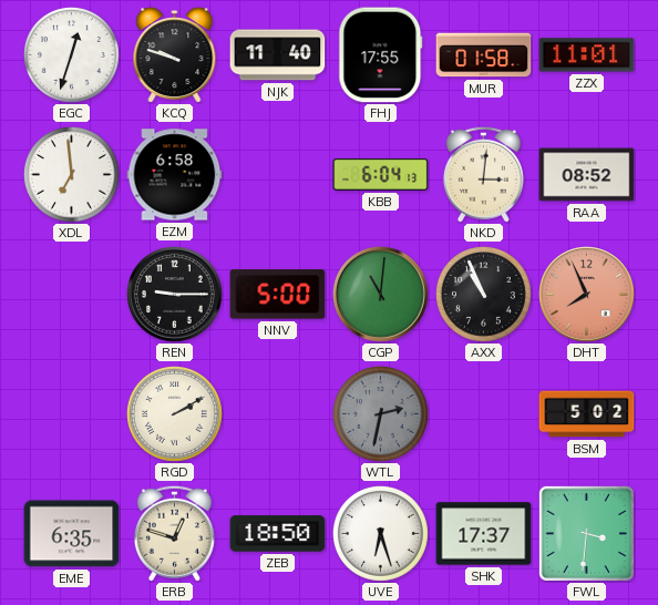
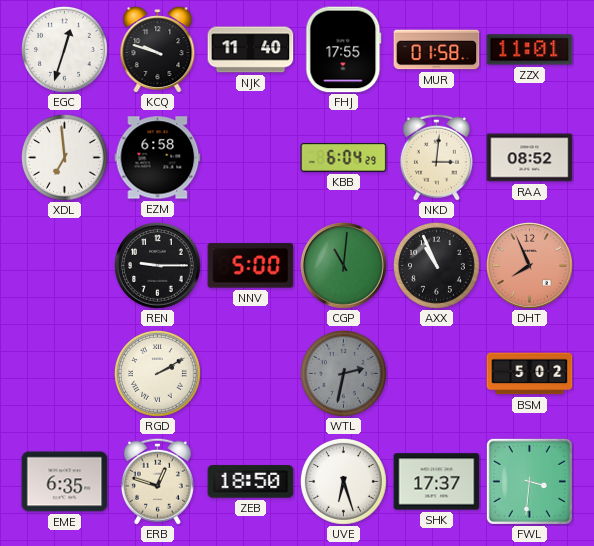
KBB: 6:04:13 -> 6:04:29 (344, 158)
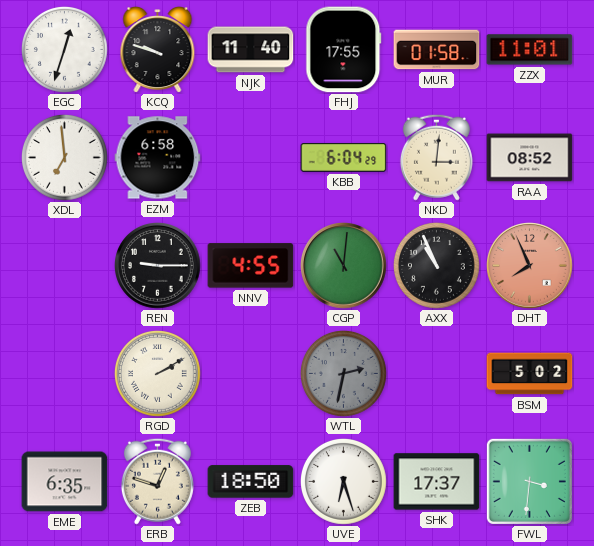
NNV: 5:00 -> 4:55 (251, 266)
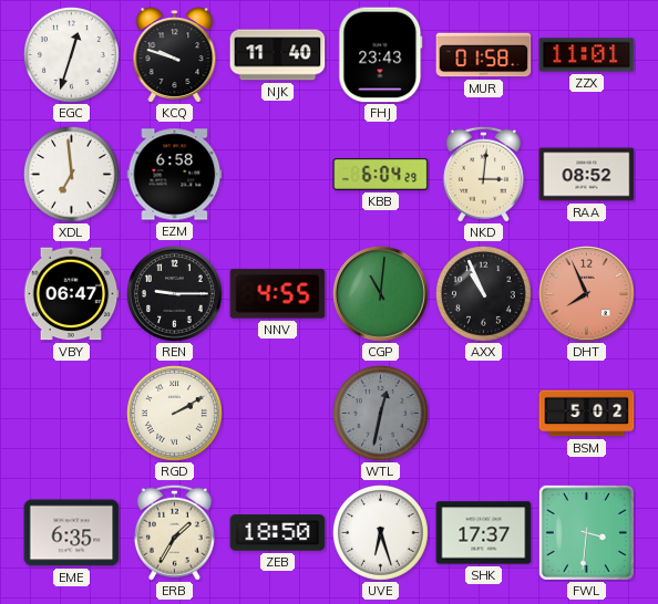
FHJ: 17:55 -> 23:43 (381, 55)
VBY: none -> 06:47 (71, 294)
WTL: 2:32 -> 12:32 (381, 414)
ERB: 12:48 -> 1:35 (174, 532)
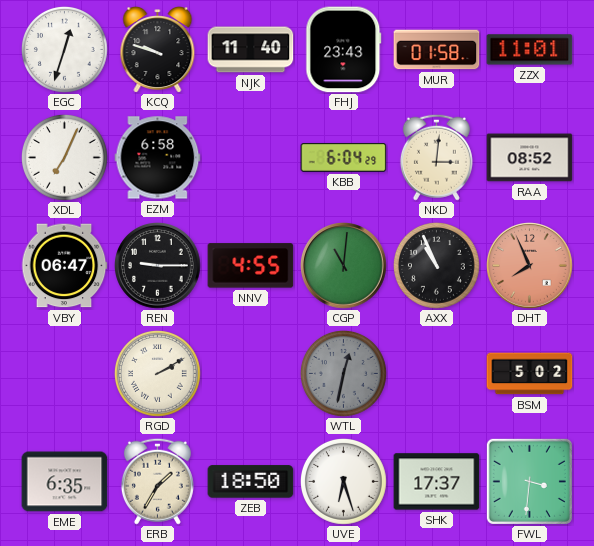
XDL: 6:59 -> 7:04 (65, 158)
